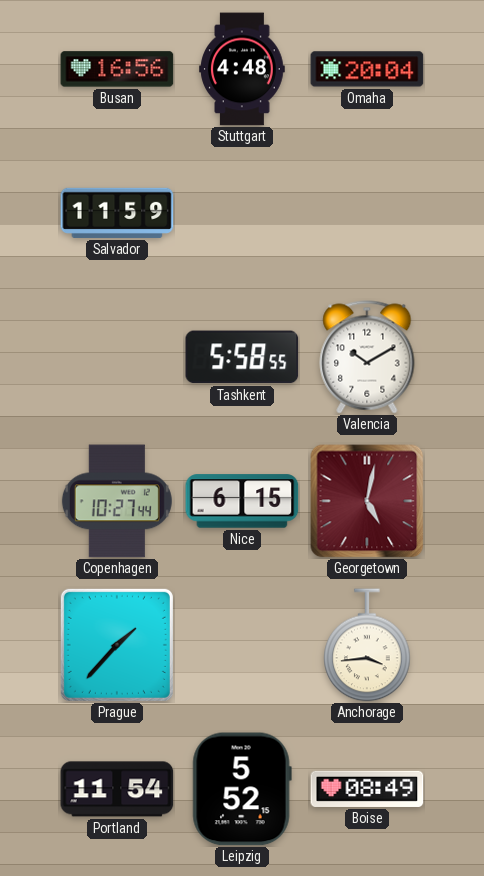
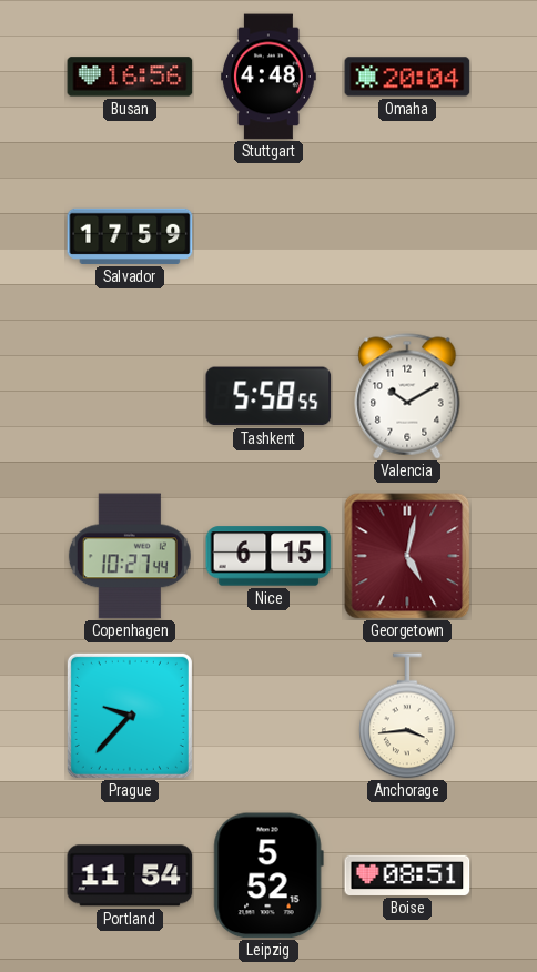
Salvador: 11:59 -> 17:59 (130, 236)
Prague: 1:37 -> 9:37 (130, 716)
Boise: 08:49 -> 08:51 (407, 875)
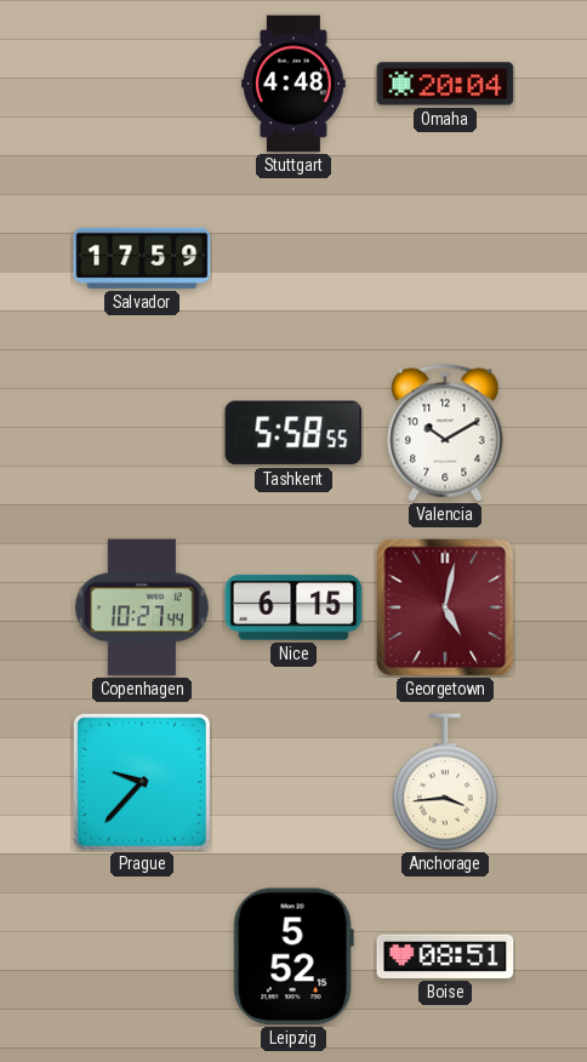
Busan: 16:56 -> none (130, 77)
Portland: 11:54 -> none (130, 875)
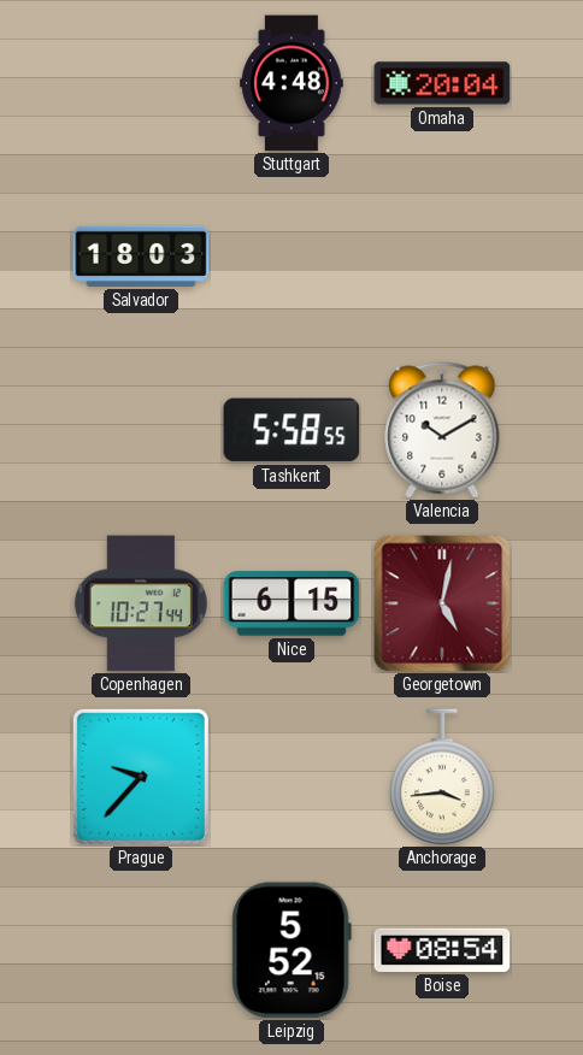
Salvador: 17:59 -> 18:03 (141, 257)
Boise: 08:51 -> 08:54 (442, 950)
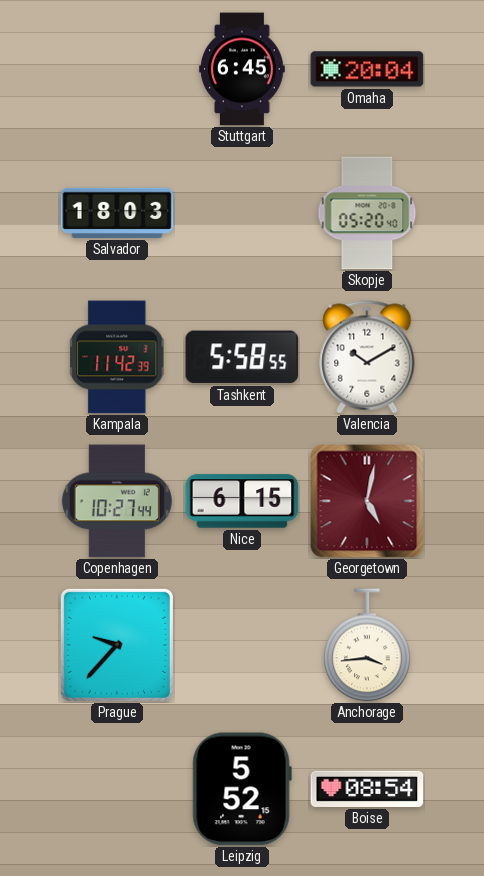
Stuttgart: 4:48 -> 6:45 (242, 69)
Skopje: none -> 05:20 (367, 213)
Kampala: none -> 11:42 (118, 357)
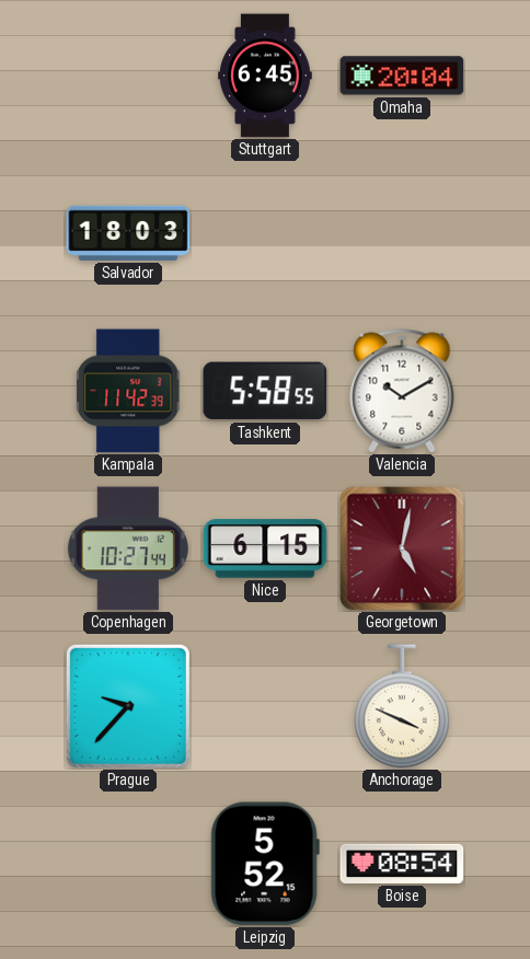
Skopje: 05:20 -> none (367, 213)
Anchorage: 3:44 -> 3:49 (402, 706)
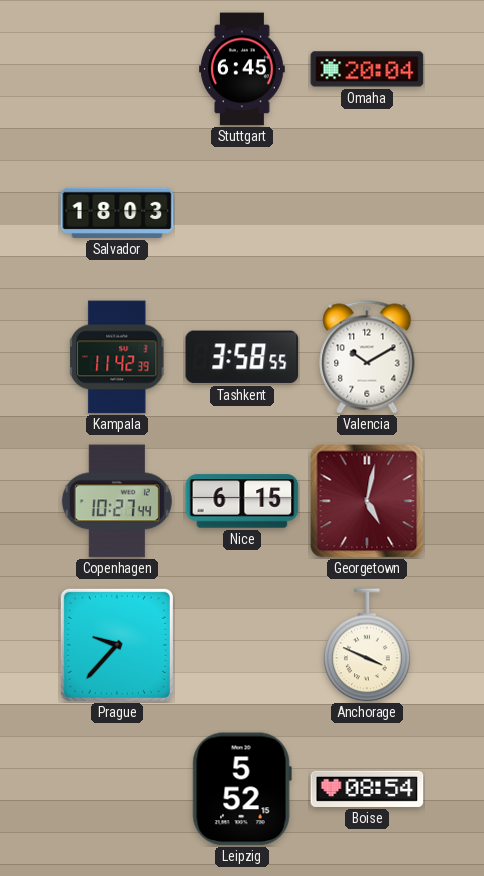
Tashkent: 5:58 -> 3:58 (242, 357)
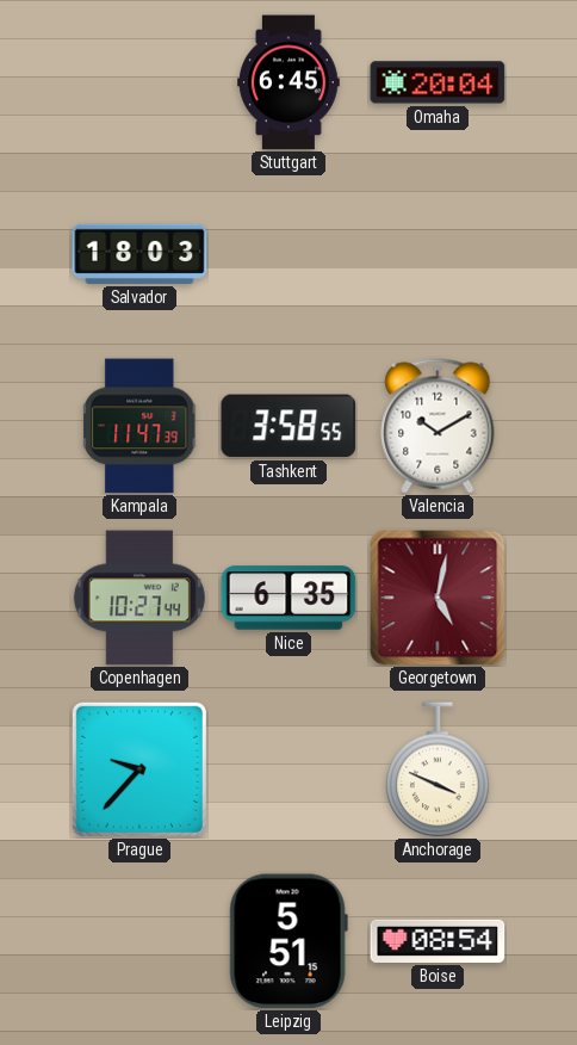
Kampala: 11:42 -> 11:47 (141, 426)
Nice: 6:15 -> 6:35 (288, 598)
Leipzig: 5:52 -> 5:51 (288, 941)
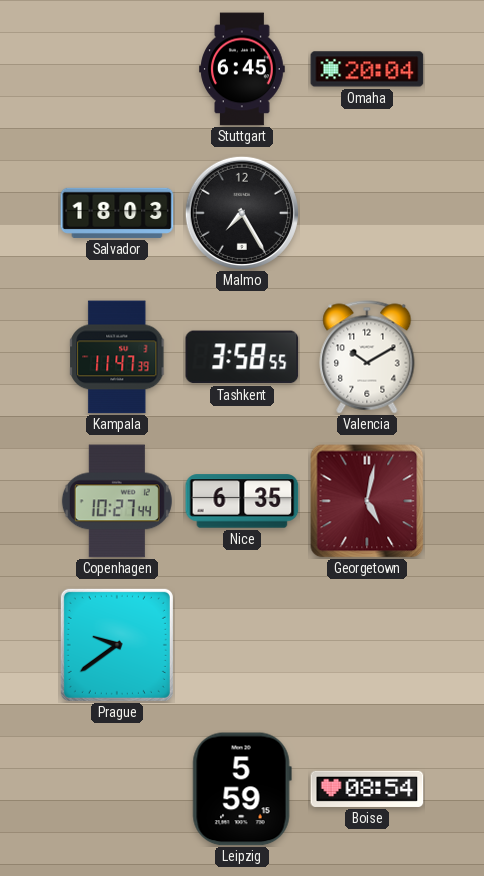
Malmo: none -> 7:25 (242, 213)
Prague: 9:37 -> 9:39 (117, 645)
Anchorage: 3:49 -> none (438, 769)
Leipzig: 5:51 -> 5:59 (242, 789)
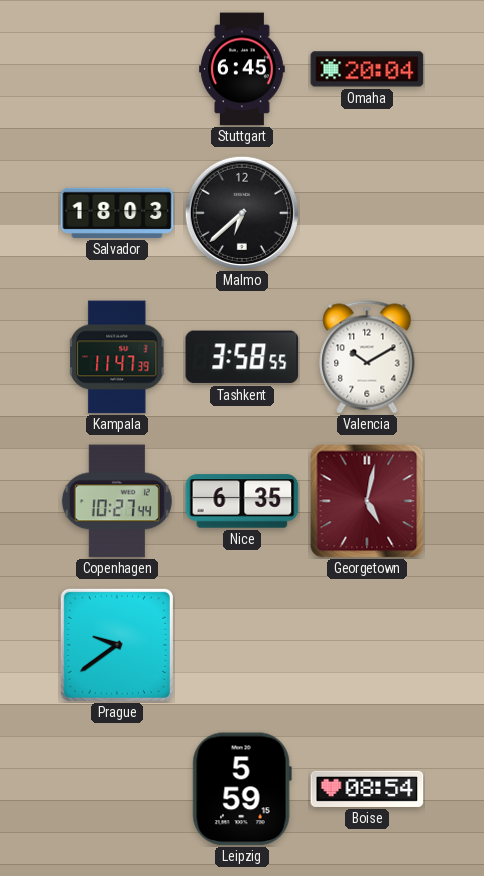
Malmo: 7:25 -> 6:38 (242, 213)
